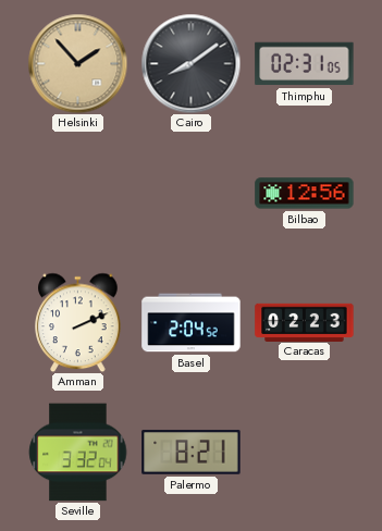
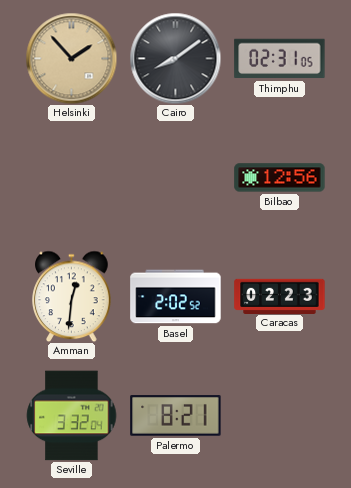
Amman: 2:11 -> 12:31 (72, 296)
Basel: 2:04 -> 2:02 (176, 297)
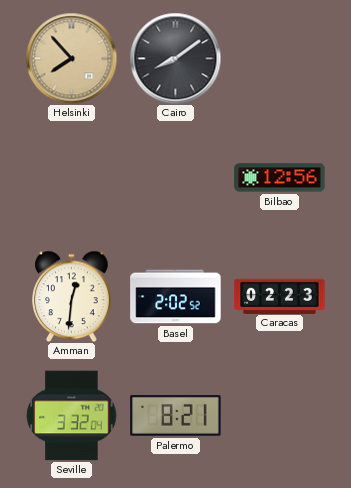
Helsinki: 1:53 -> 7:53 (71, 58)
Thimphu: 02:31 -> none (280, 59)
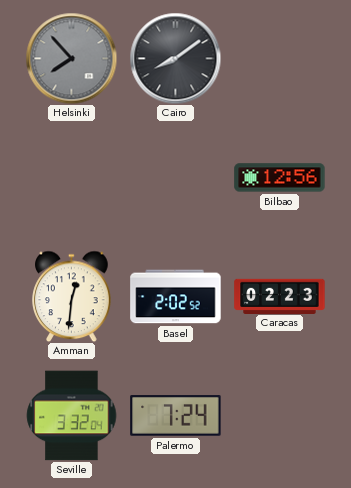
Helsinki dial: champagne -> grey (71, 58)
Palermo: 8:21 -> 7:24 (176, 416)
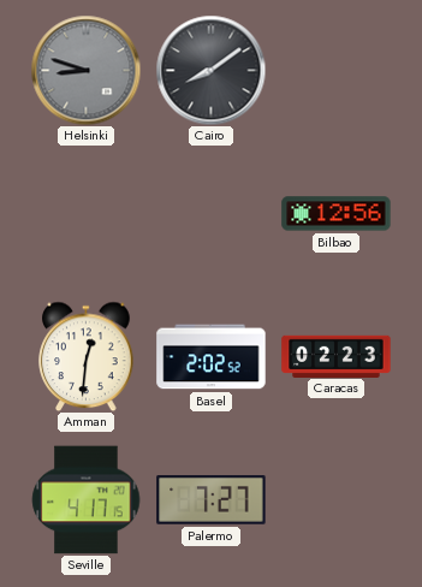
Helsinki: 7:53 -> 8:48 (85, 70)
Seville: 3:32 -> 4:17 (87, 500)
Palermo: 7:24 -> 7:27 (212, 500)
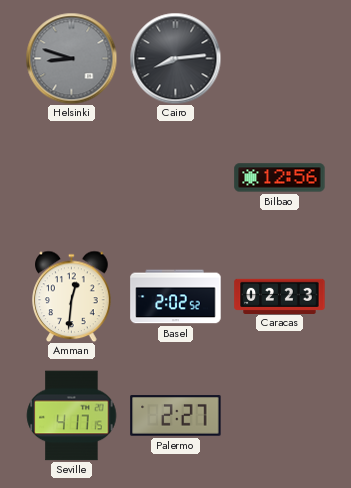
Cairo: 8:09 -> 8:14 (175, 58)
Palermo: 7:27 -> 2:27 (176, 416)
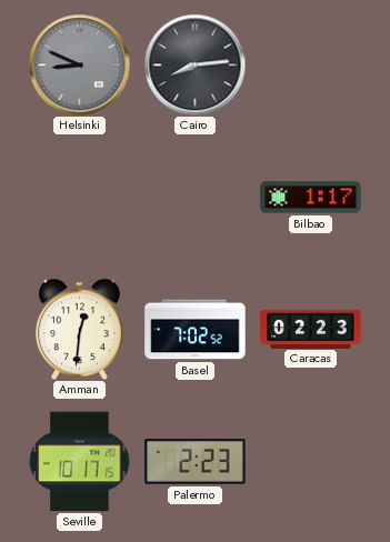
Helsinki: 8:48 -> 8:49 (79, 64)
Bilbao: 12:56 -> 1:17 (311, 198)
Basel: 2:02 -> 7:02 (196, 330)
Seville: 4:17 -> 10:17 (80, 462)
Palermo: 2:27 -> 2:23 (196, 462)
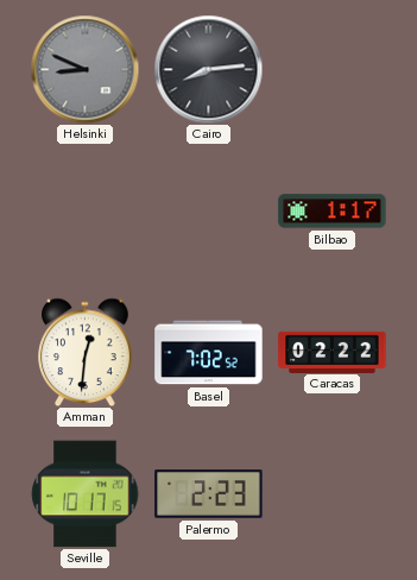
Caracas: 02:23 -> 02:22 (333, 352)
